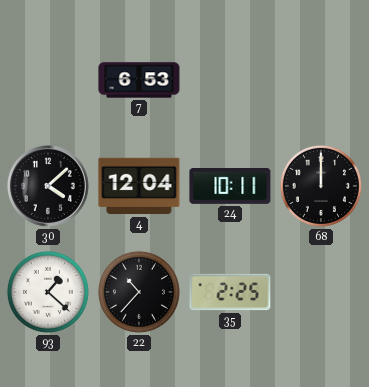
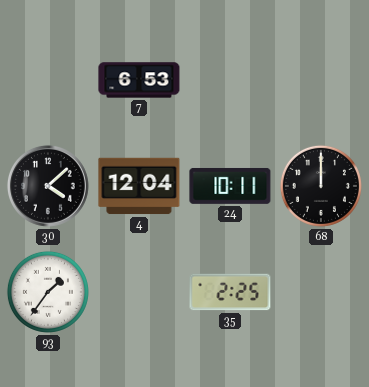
93: 1:22 -> 1:36 (48, 292)
22: 10:37 -> none (139, 292)
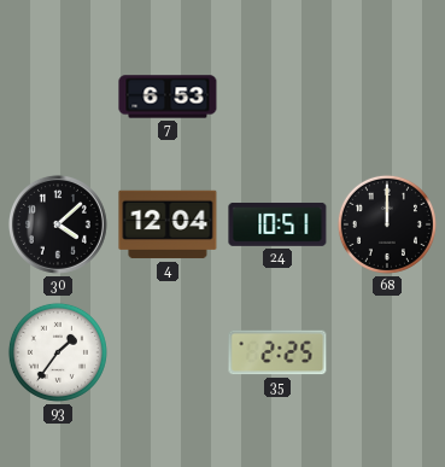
24: 10:11 -> 10:51 (277, 224)
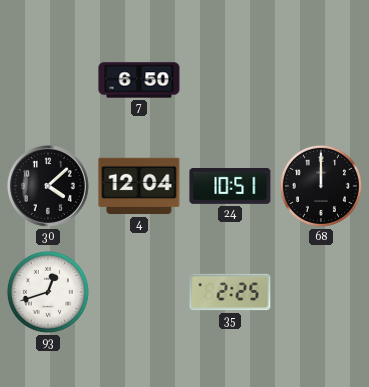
7: 6:53 -> 6:50 (139, 80)
93: 1:36 -> 12:42 (48, 292)
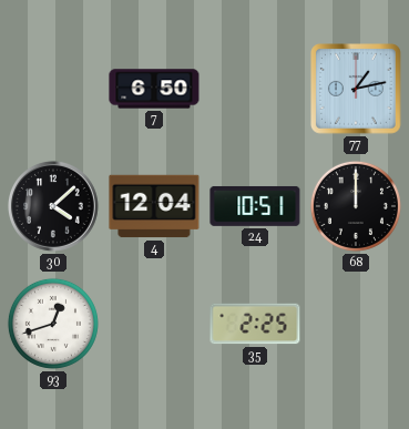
77: none -> 1:13 (357, 90)
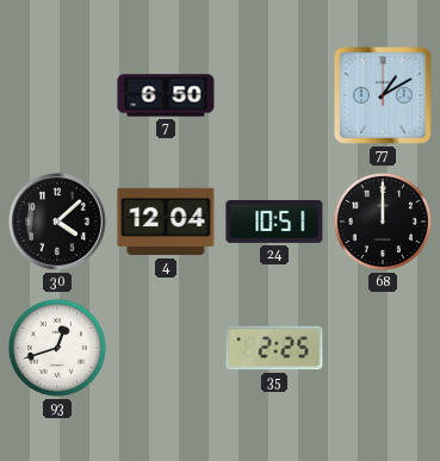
77: 1:13 -> 1:10 (384, 96)
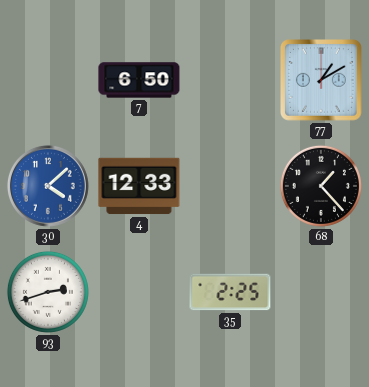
30 dial: black -> blue (48, 186)
4: 12:04 -> 12:33 (139, 186)
24: 10:51 -> none (274, 222)
68: 12:00 -> 1:23 (321, 186)
93: 12:42 -> 2:42 (48, 292)
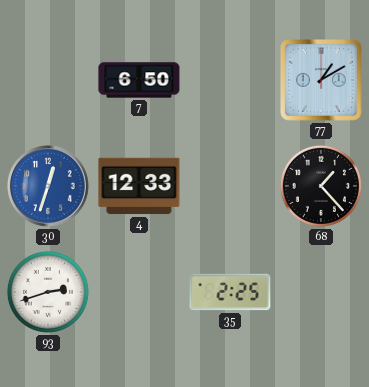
30: 4:08 -> 12:33 (48, 186)
